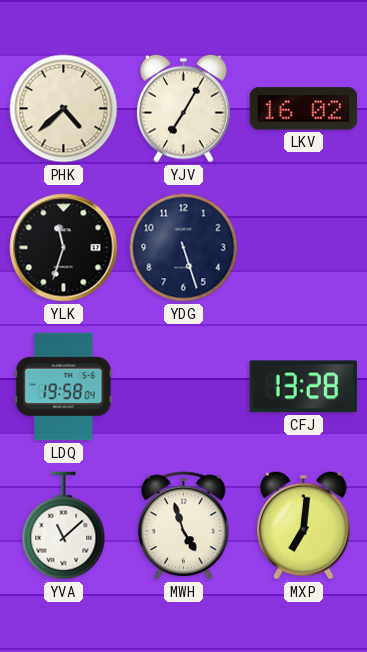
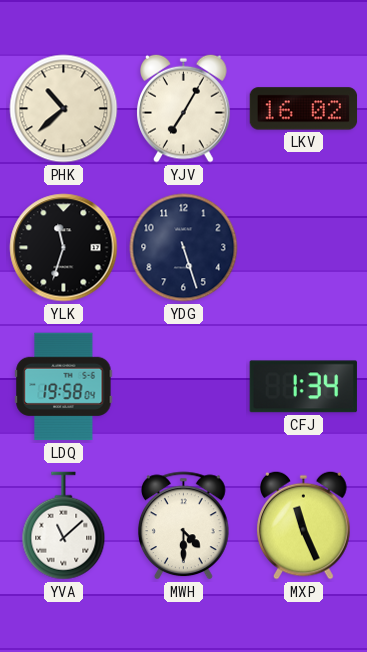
PHK: 4:38 -> 10:38 (64, 109)
CFJ: 13:28 -> 1:34 (303, 387)
MWH: 4:57 -> 4:30 (183, 526)
MXP: 7:01 -> 11:26 (304, 525)
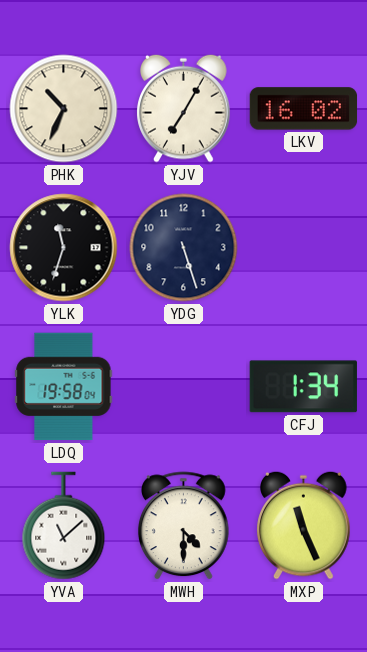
PHK: 10:38 -> 10:34 (64, 109)
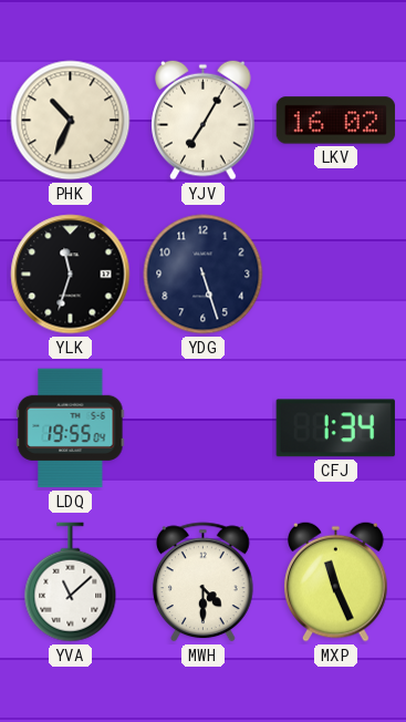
LDQ: 19:58 -> 19:55 (71, 429)
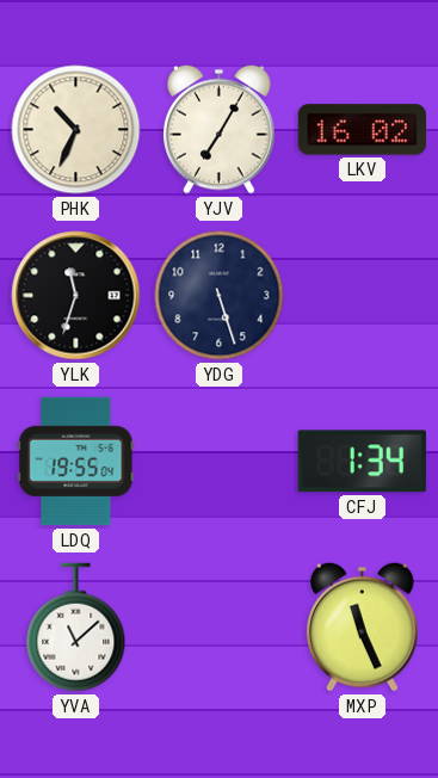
MWH: 4:30 -> none (202, 582)
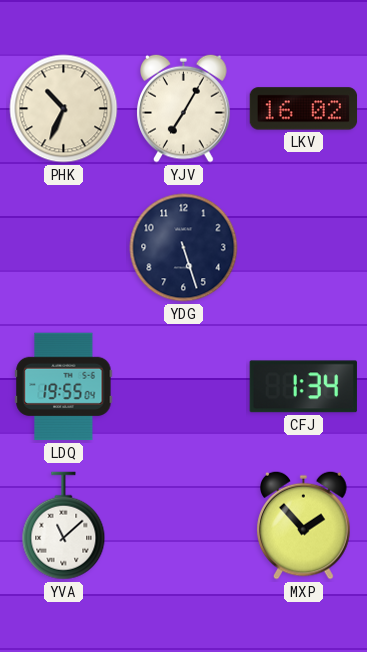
YLK: 11:33 -> none (76, 296)
MXP: 11:26 -> 1:53 (304, 525)
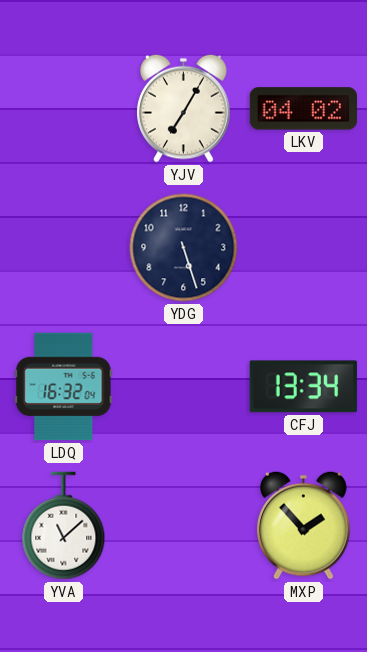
PHK: 10:34 -> none (64, 109)
LKV: 16:02 -> 04:02 (304, 109)
LDQ: 19:55 -> 16:32 (64, 387)
CFJ: 1:34 -> 13:34 (303, 387)
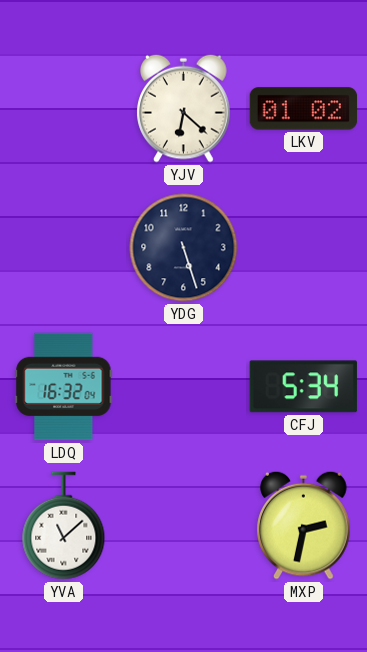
YJV: 7:05 -> 6:22 (184, 108)
LKV: 04:02 -> 01:02 (304, 109)
CFJ: 13:34 -> 5:34 (303, 387)
MXP: 1:53 -> 2:32 (304, 525)
